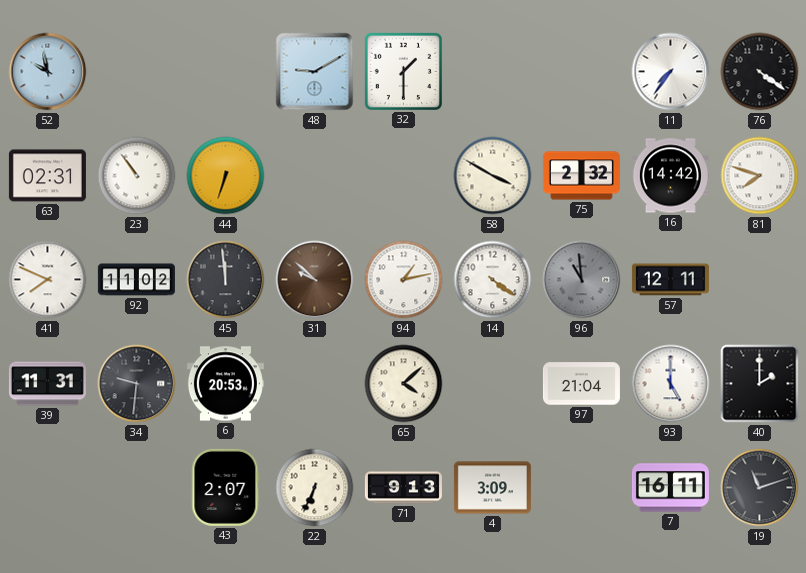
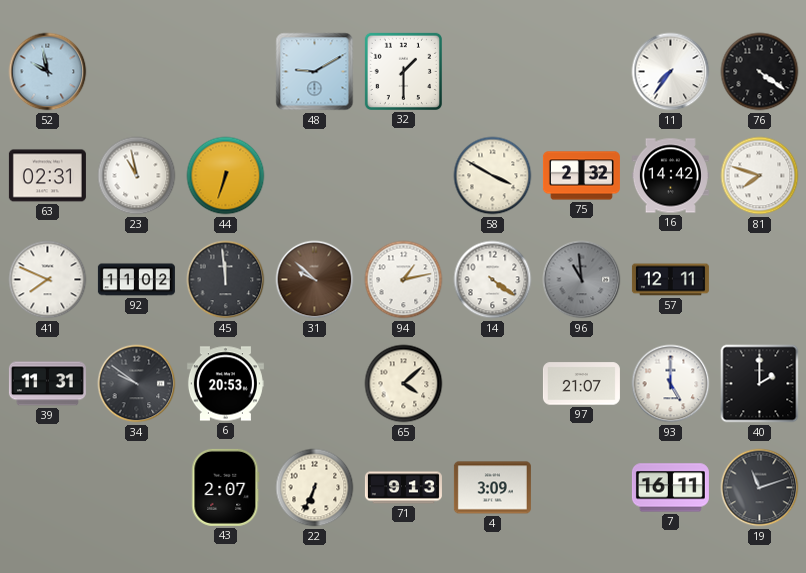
23: 10:54 -> 10:58 (137, 176)
34: 9:31 -> 9:51 (137, 384)
97: 21:04 -> 21:07 (581, 384)
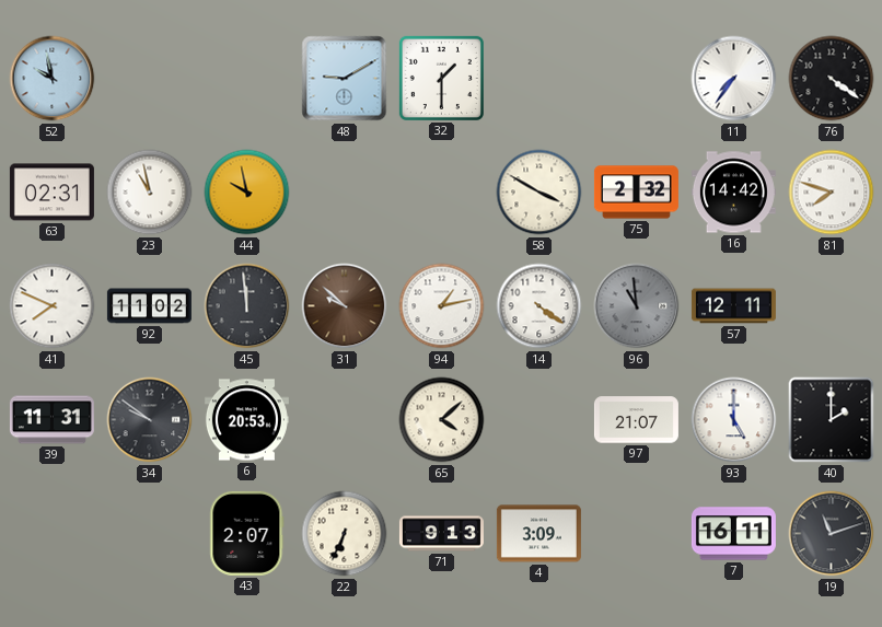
44: 6:33 -> 9:58 (247, 193)
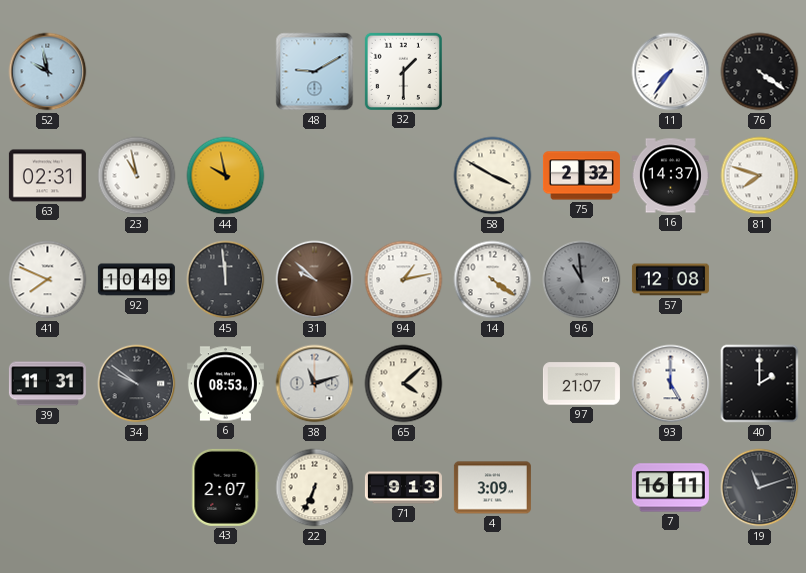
16: 14:42 -> 14:37 (670, 176)
92: 11:02 -> 10:49 (136, 280)
57: 12:11 -> 12:08 (670, 280)
6: 20:53 -> 08:53 (225, 384)
38: none -> 11:12 (315, 384)
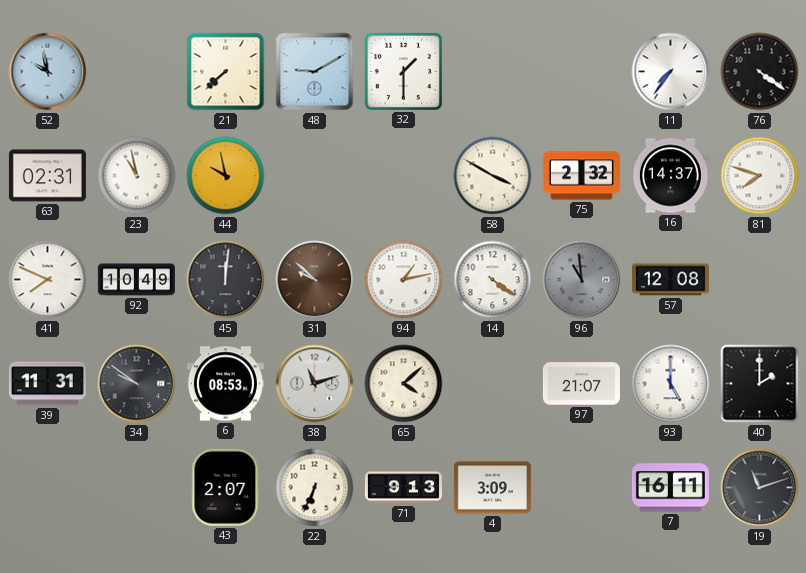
21: none -> 7:38 (226, 72)
45: 11:59 -> 12:01 (226, 280)
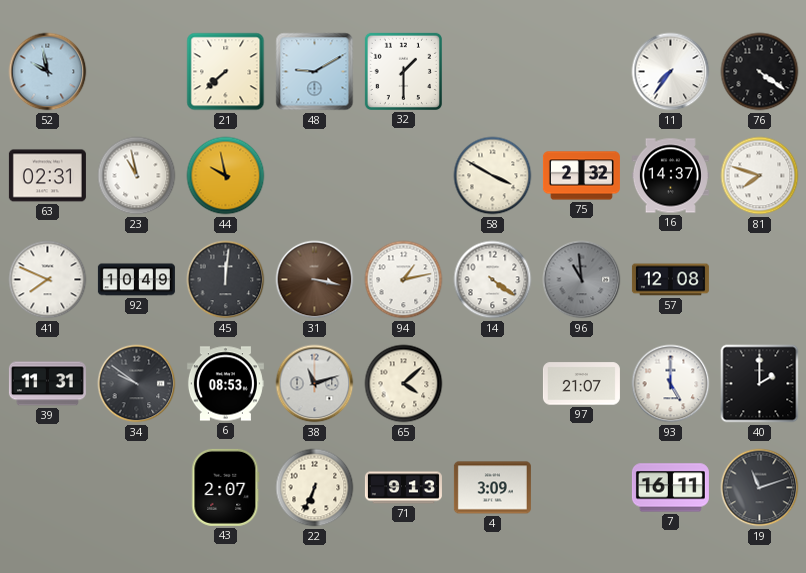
31: 9:52 -> 3:17 (315, 280)
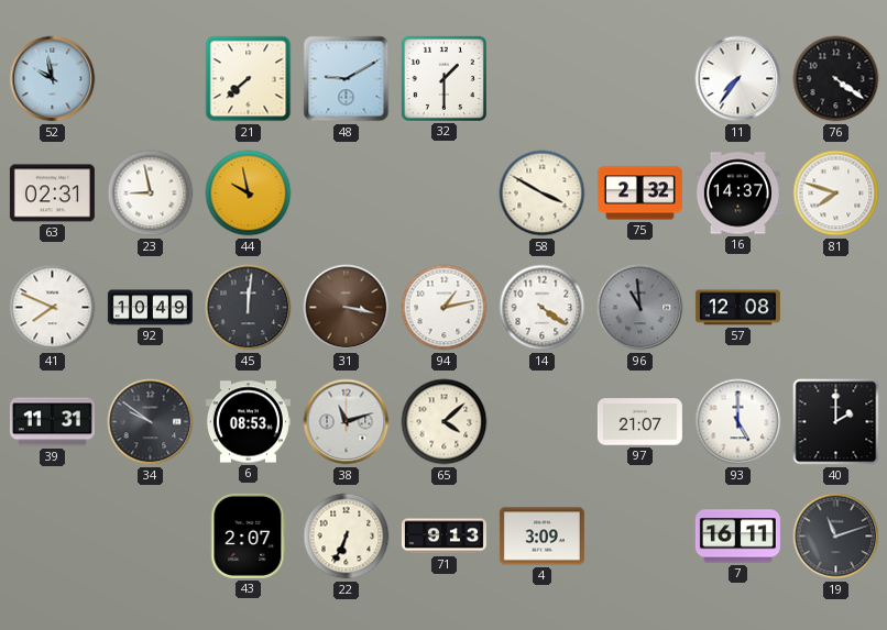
23: 10:58 -> 8:58 (151, 194)
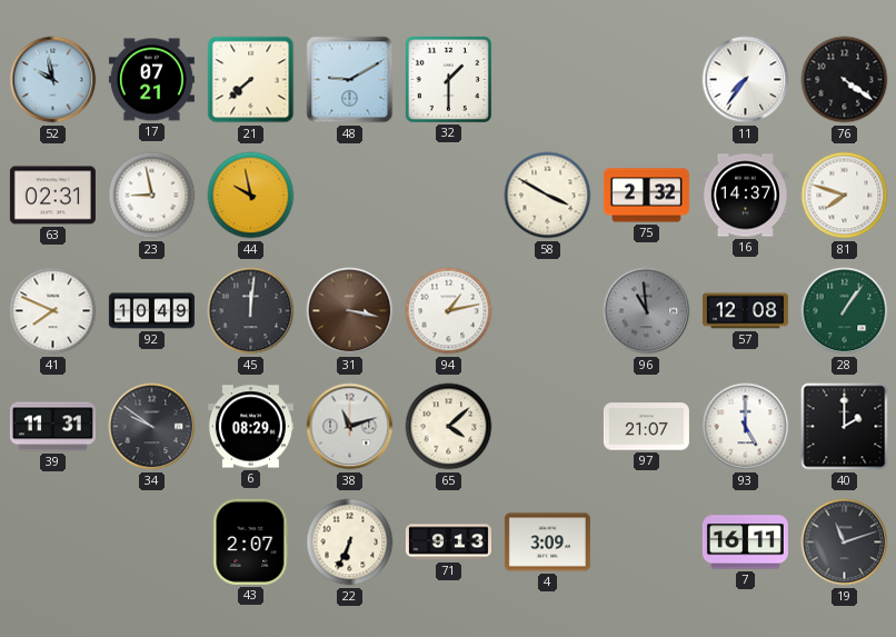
17: none -> 07:21 (151, 80)
14: 4:21 -> none (543, 308)
28: none -> 1:06 (845, 311)
6: 08:53 -> 08:29 (250, 427)
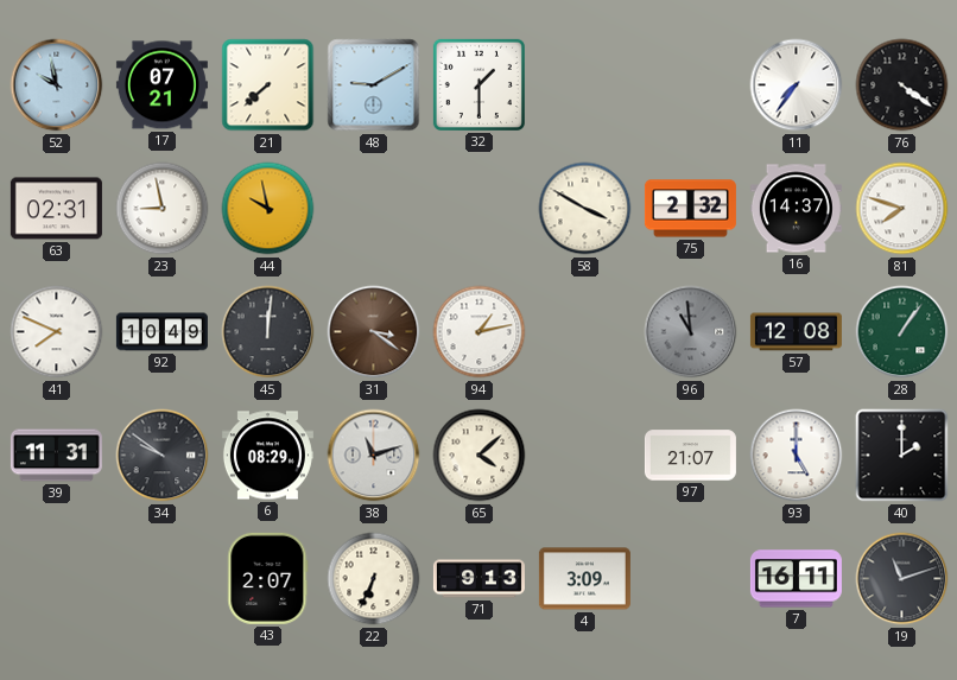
31: 3:17 -> 3:21 (374, 332)
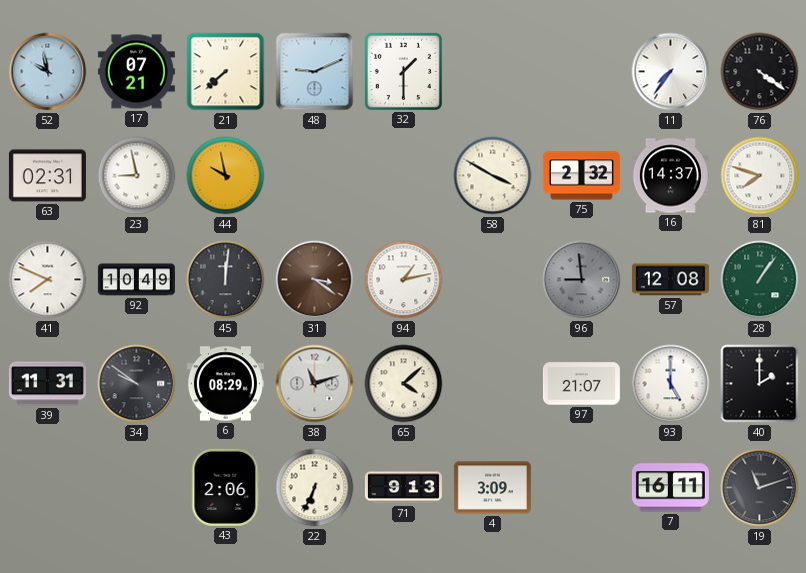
48: 9:10 -> 9:11 (315, 72)
96: 10:59 -> 8:59 (582, 280)
43: 2:07 -> 2:06 (226, 487)
